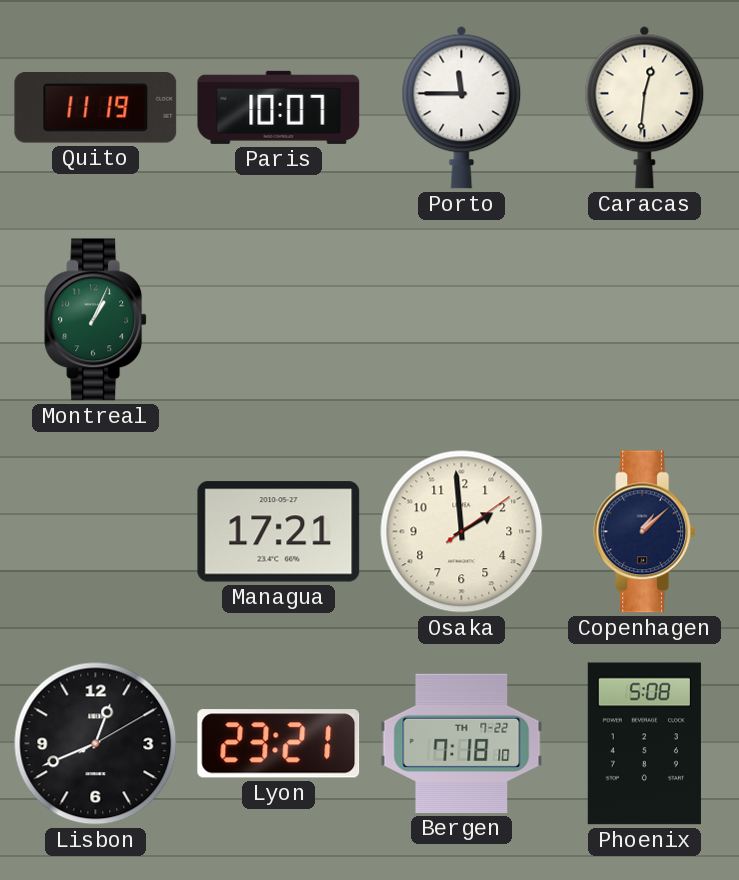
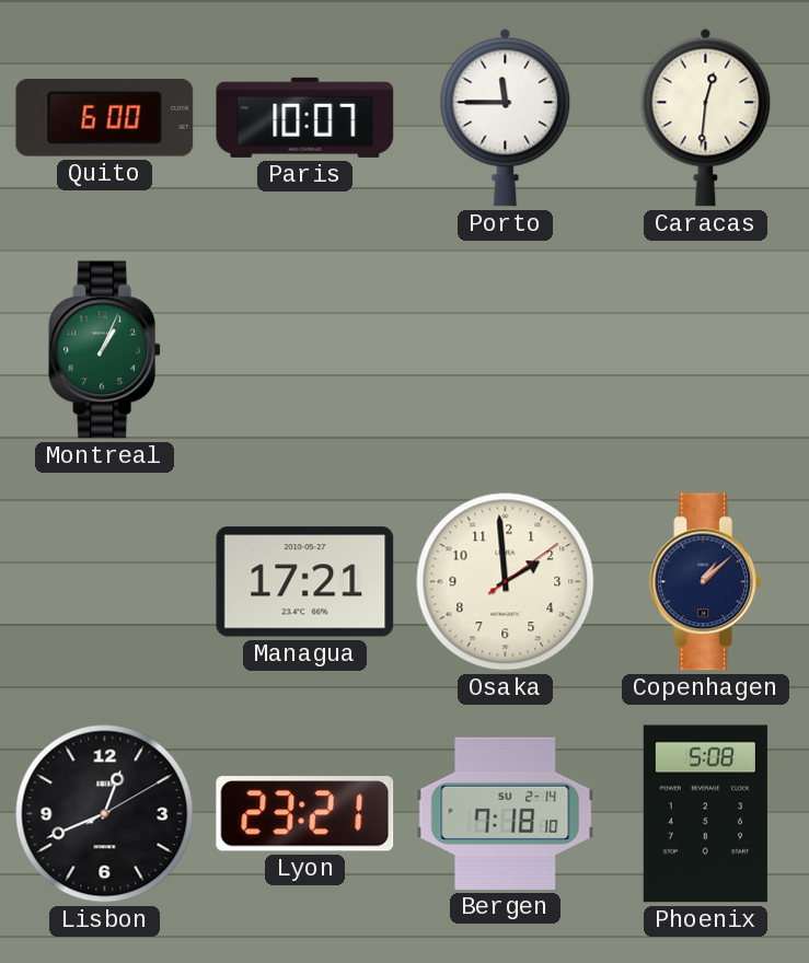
Quito: 11:19 -> 6:00 (105, 118)
Bergen date: TH 7-22 -> SU 2-14 (506, 813)
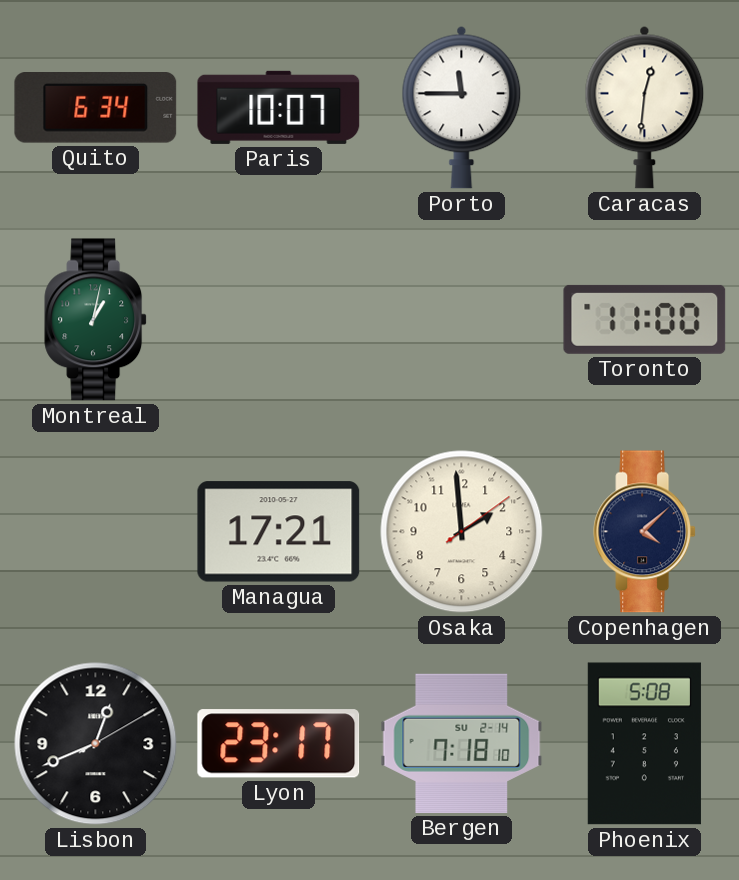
Quito: 6:00 -> 6:34 (96, 108)
Montreal: 1:04 -> 1:02 (96, 320)
Toronto: none -> 11:00 (645, 319)
Copenhagen: 1:08 -> 4:08 (645, 532)
Lyon: 23:21 -> 23:17 (279, 744)
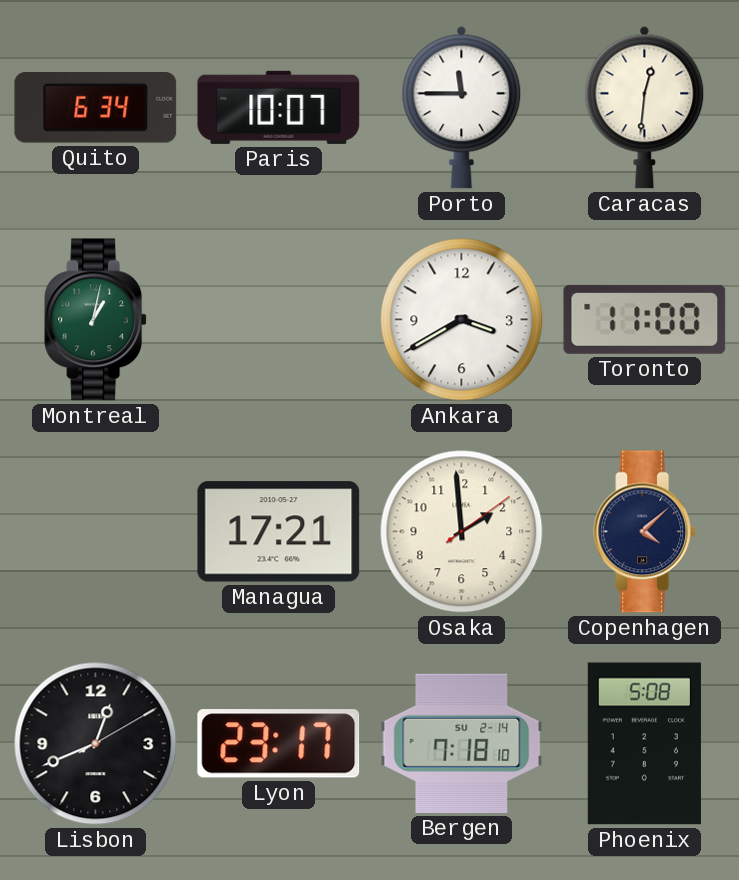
Ankara: none -> 3:40 (462, 320)
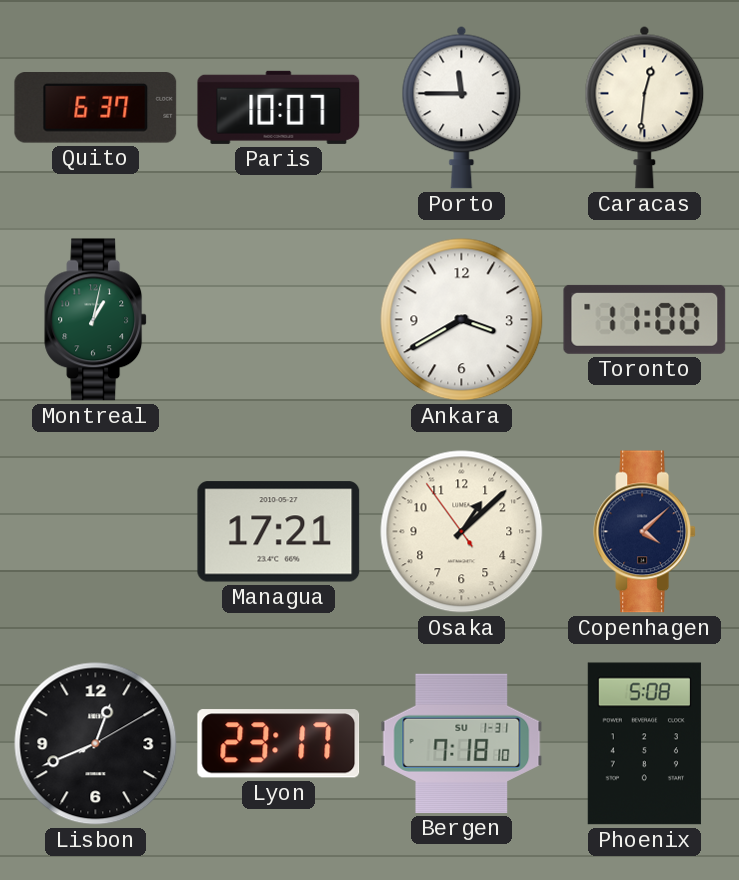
Quito: 6:34 -> 6:37 (96, 108)
Osaka: 1:59 -> 1:07 (462, 532)
Bergen date: SU 2-14 -> SU 1-31 (462, 743)
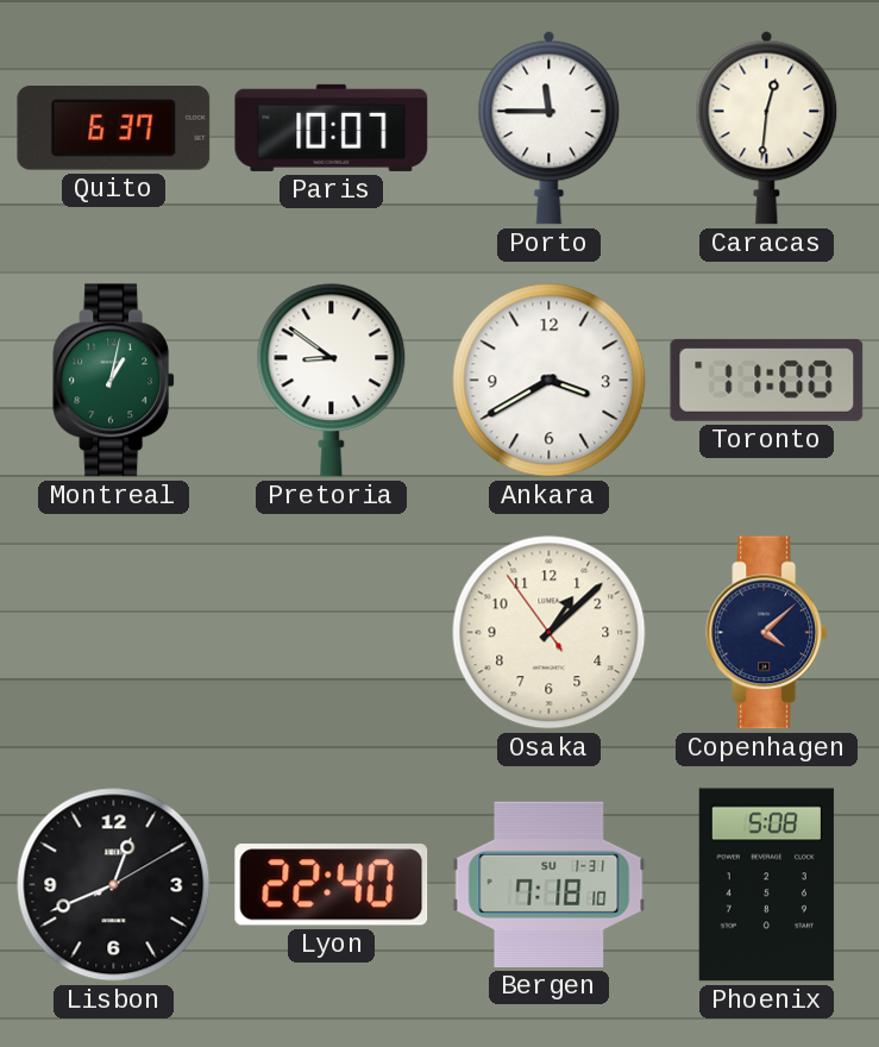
Pretoria: none -> 8:51 (332, 381)
Managua: 17:21 -> none (279, 532)
Lyon: 23:17 -> 22:40 (332, 885)
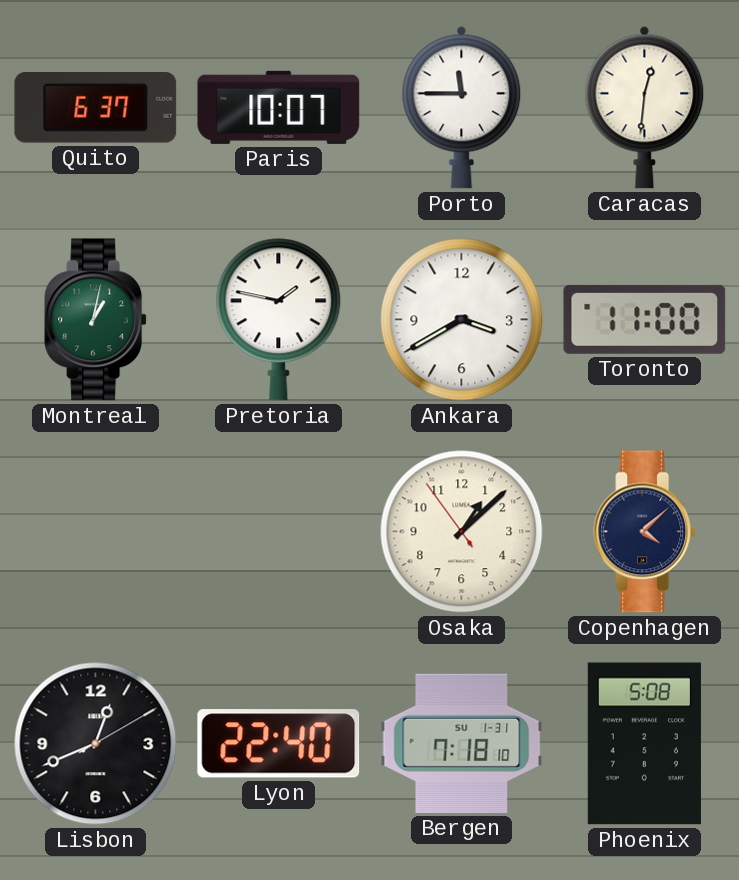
Pretoria: 8:51 -> 1:47 (279, 320)
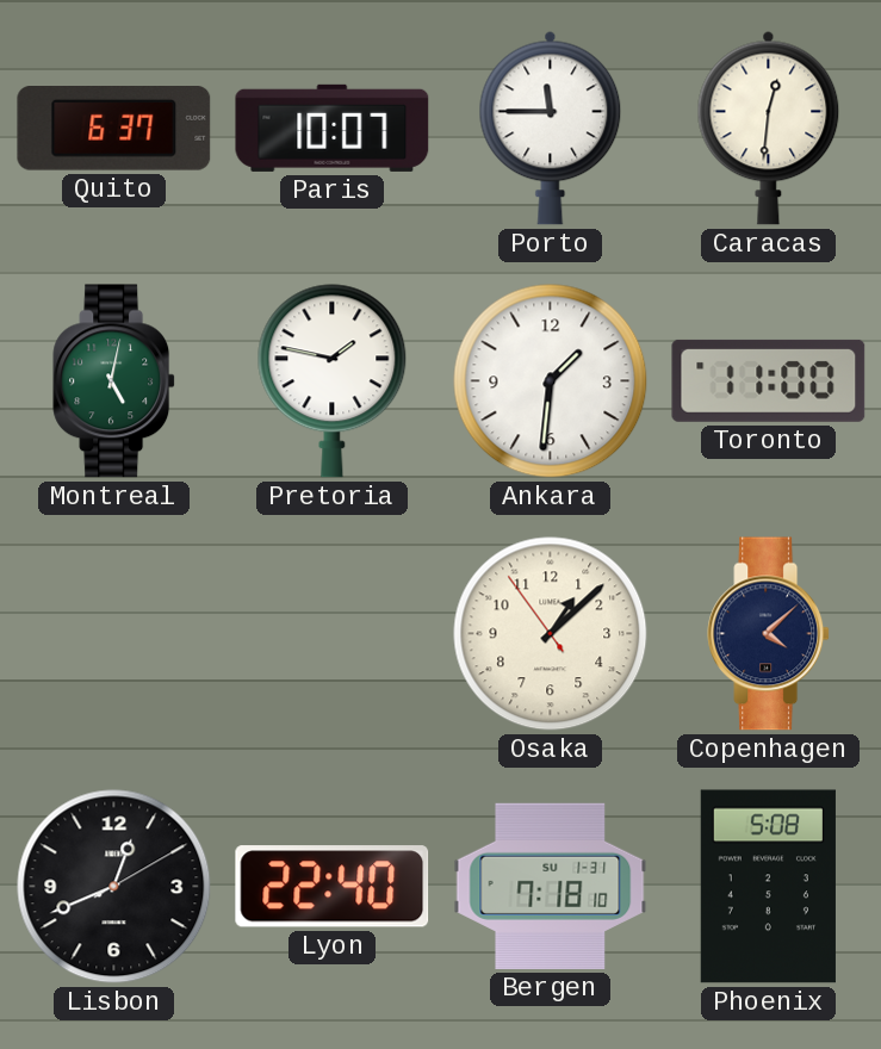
Montreal: 1:02 -> 5:02 (114, 381)
Ankara: 3:40 -> 1:31 (551, 381)
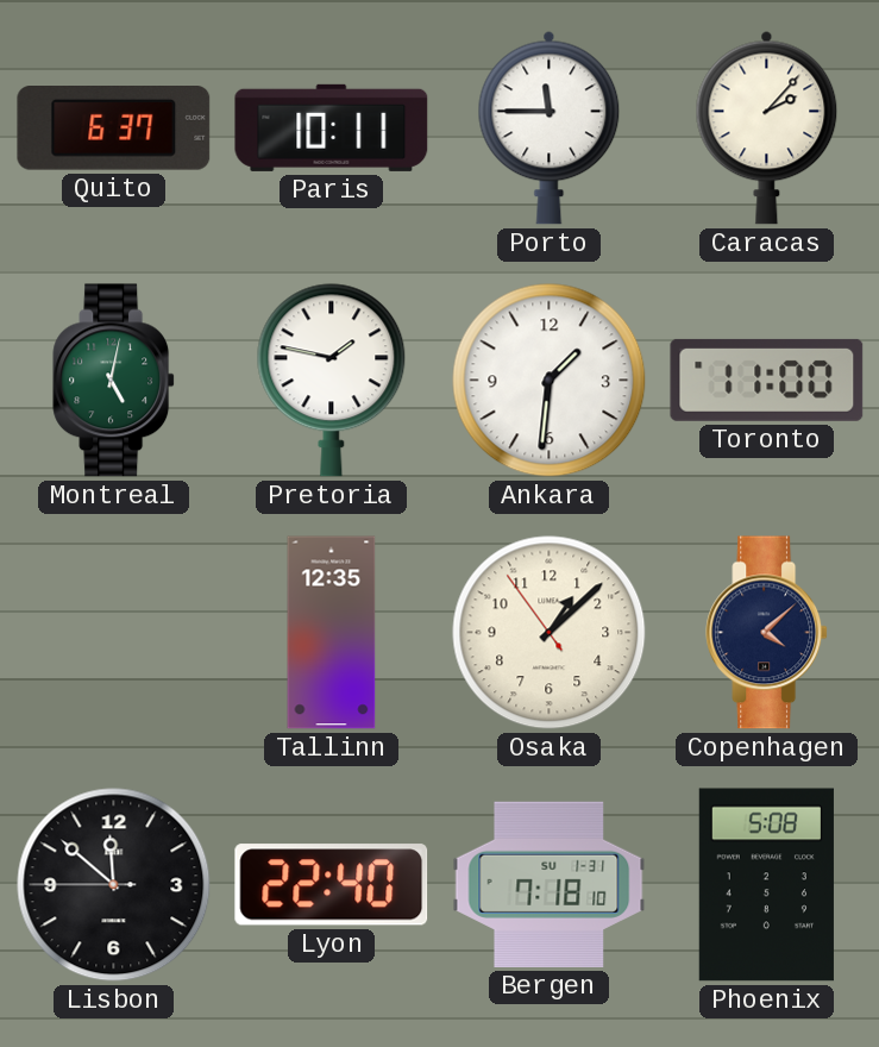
Paris: 10:07 -> 10:11 (332, 127)
Caracas: 12:31 -> 2:07 (767, 127)
Tallinn: none -> 12:35 (332, 633)
Lisbon: 12:41 -> 11:51 (114, 885)
